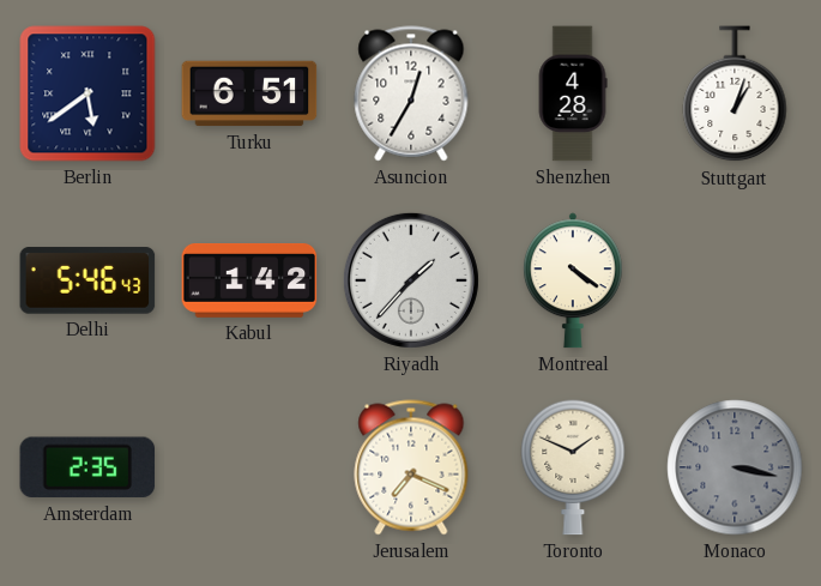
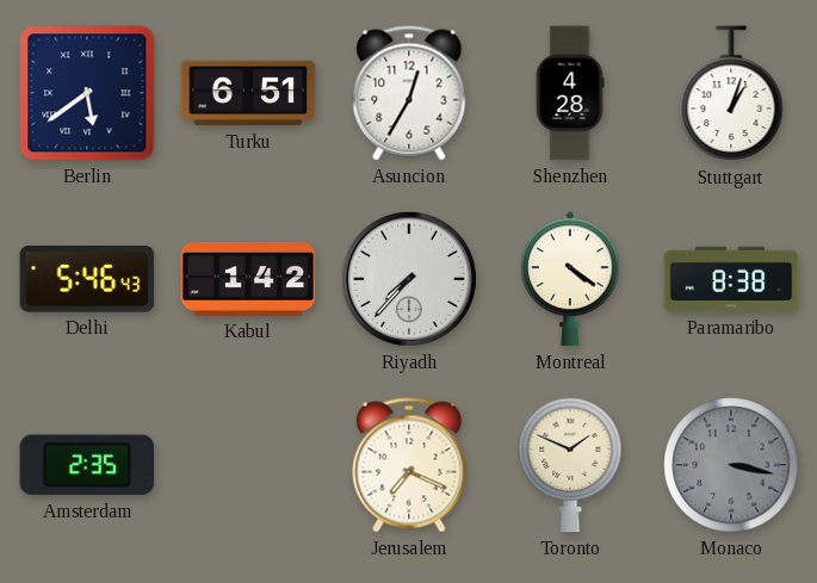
Riyadh: 1:37 -> 7:37 (409, 279)
Paramaribo: none -> 8:38 (731, 279)
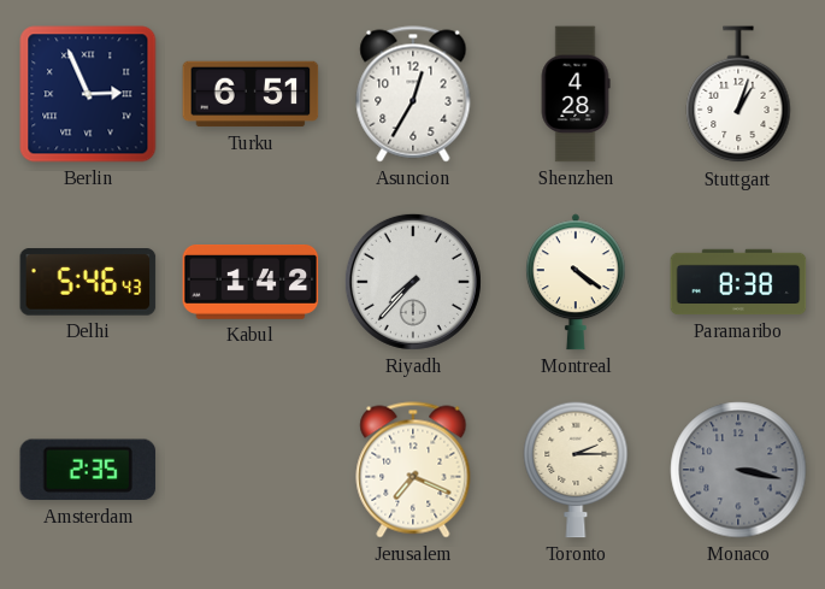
Berlin: 5:39 -> 2:56 (88, 94)
Toronto: 1:49 -> 2:15 (576, 470)
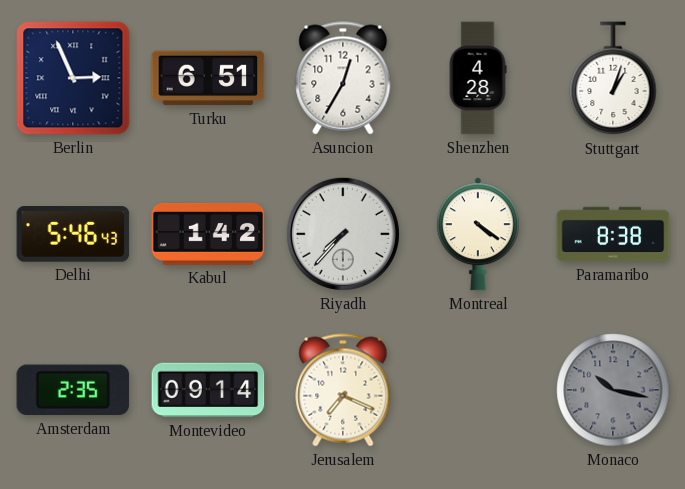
Montevideo: none -> 09:14 (208, 390)
Toronto: 2:15 -> none (576, 470)
Monaco: 3:17 -> 10:17 (613, 390)
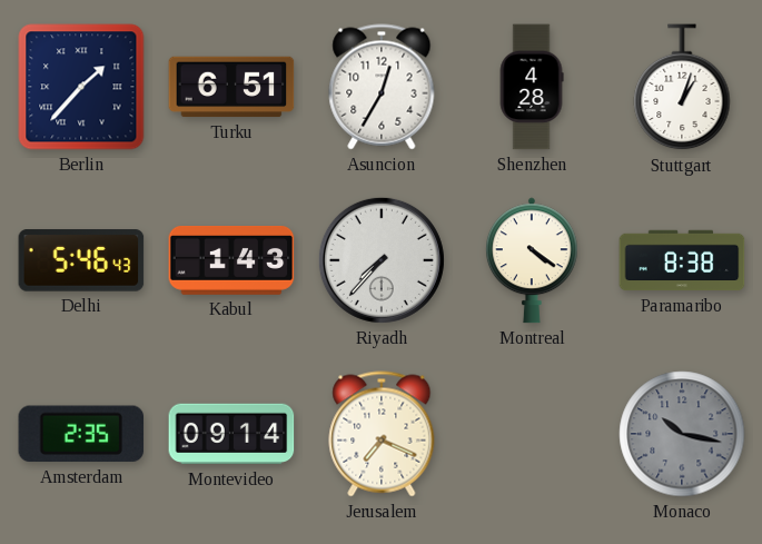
Berlin: 2:56 -> 1:37 (81, 87)
Kabul: 1:42 -> 1:43 (231, 261)
